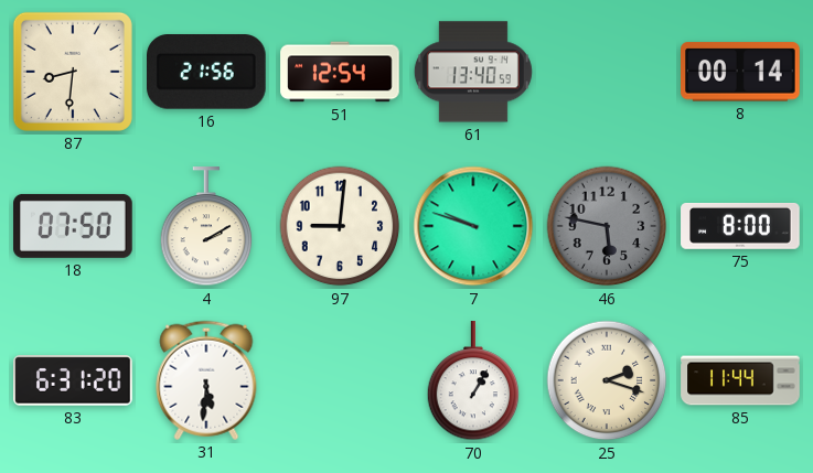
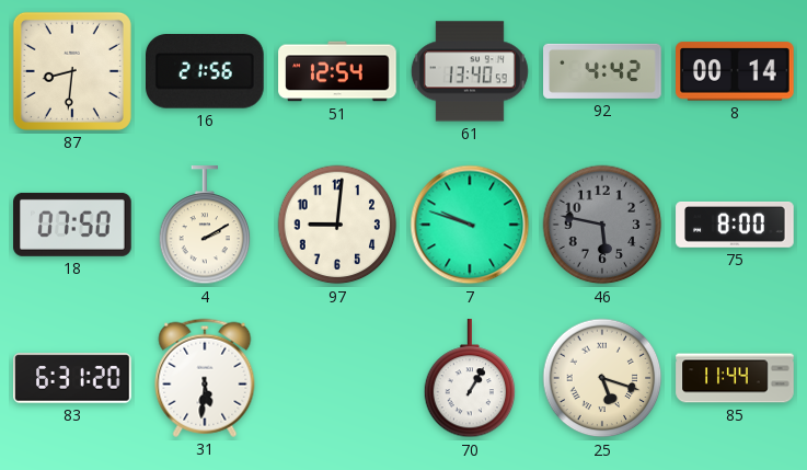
92: none -> 4:42 (602, 71)
25: 2:18 -> 5:18 (602, 378)
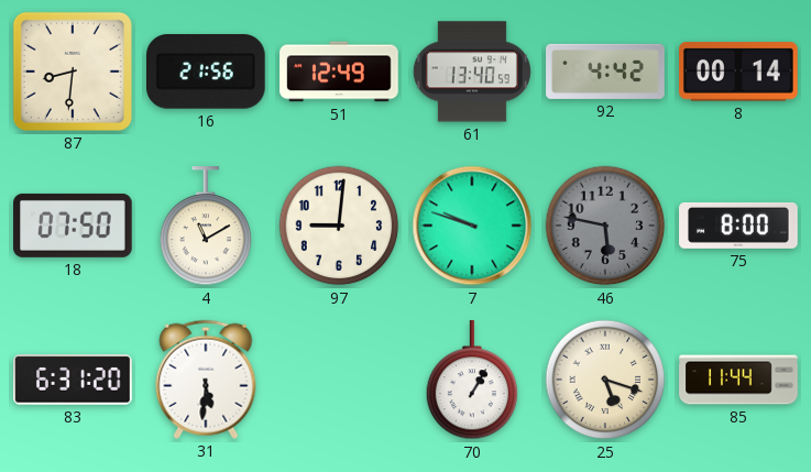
51: 12:54 -> 12:49 (339, 72)
4: 2:10 -> 11:10 (206, 227)
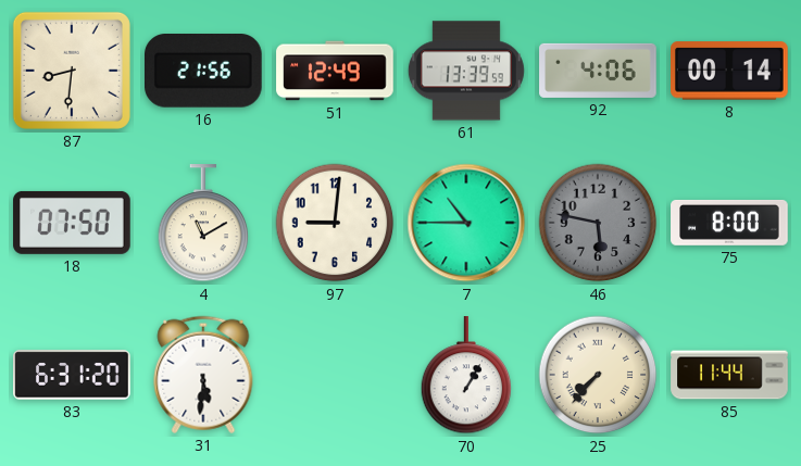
61: 13:40 -> 13:39 (466, 71)
92: 4:42 -> 4:06 (598, 71)
7: 9:48 -> 10:45 (466, 223)
25: 5:18 -> 7:37 (598, 375)
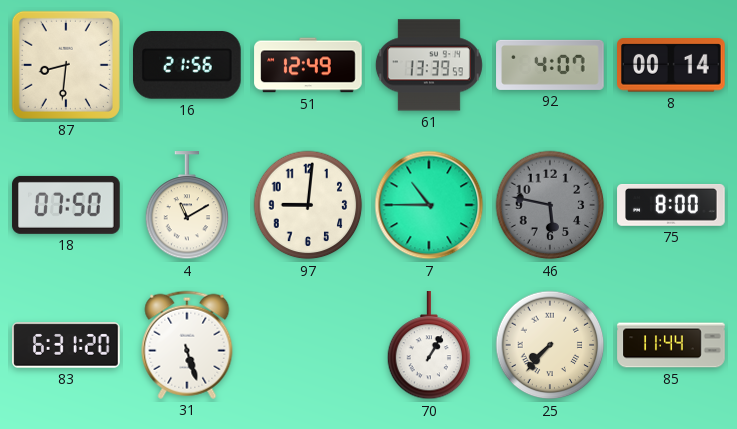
92: 4:06 -> 4:07 (550, 65)
31: 5:31 -> 5:27 (187, 345)
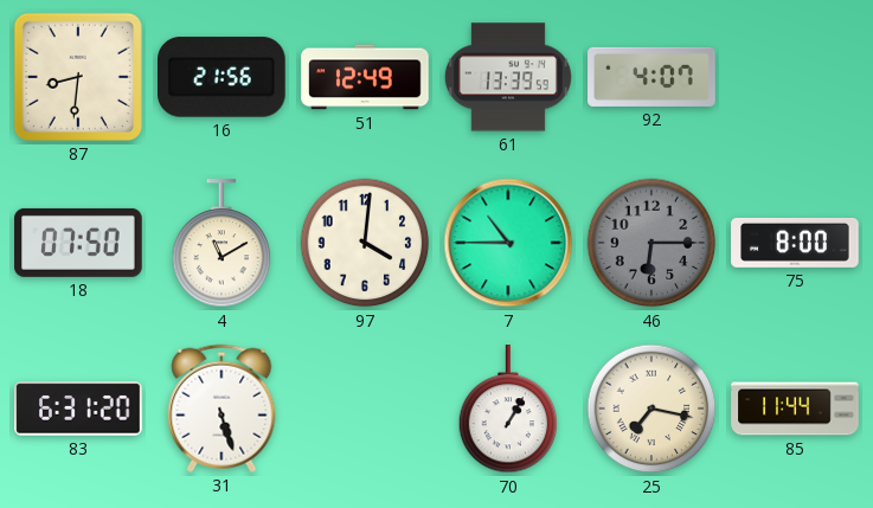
8: 00:14 -> none (672, 65)
97: 9:01 -> 4:01 (365, 243)
46: 5:47 -> 6:15 (651, 243)
25: 7:37 -> 7:17 (651, 409)
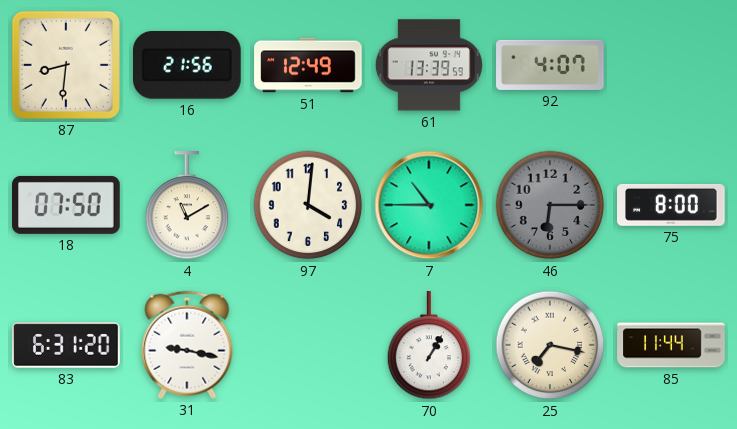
31: 5:27 -> 9:17 (187, 345)
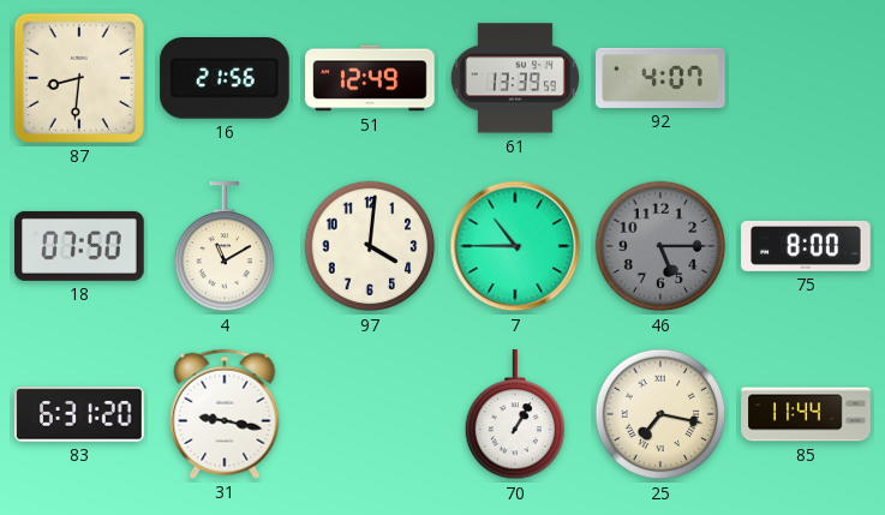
46: 6:15 -> 5:15 (660, 246)
